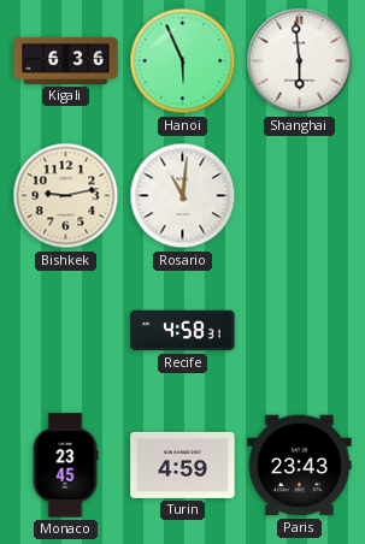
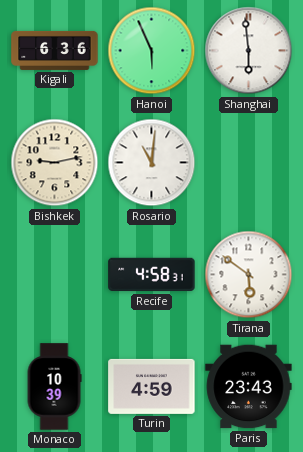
Tirana: none -> 5:51 (249, 275)
Monaco: 23:45 -> 10:39 (54, 387)
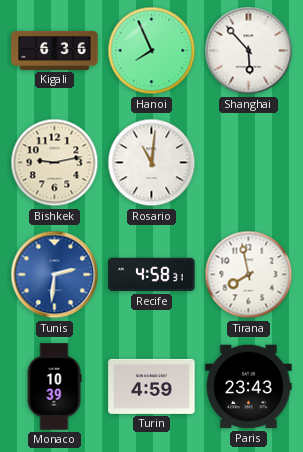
Hanoi: 5:56 -> 7:56 (152, 51)
Shanghai: 5:59 -> 5:53 (249, 51)
Tunis: none -> 2:31 (55, 275)
Tirana: 5:51 -> 7:58 (249, 275)
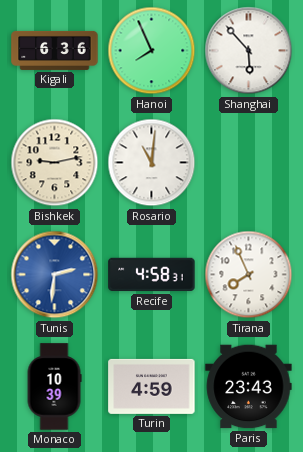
Tirana: 7:58 -> 7:56 (249, 275)
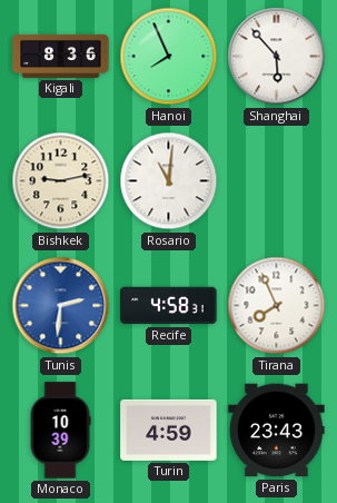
Kigali: 6:36 -> 8:36 (61, 56)
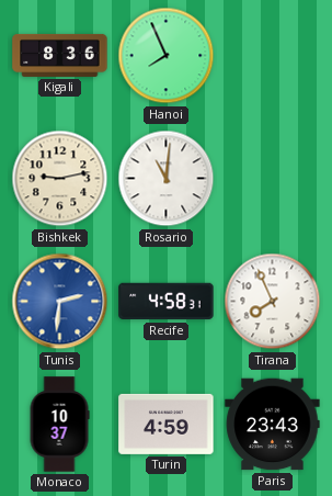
Shanghai: 5:53 -> none (277, 57)
Monaco: 10:39 -> 10:37 (59, 425)
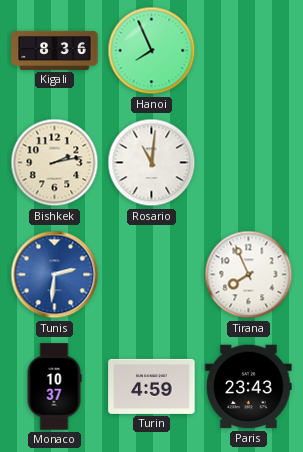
Bishkek: 9:13 -> 2:13 (55, 163)
Recife: 4:58 -> none (167, 302)
